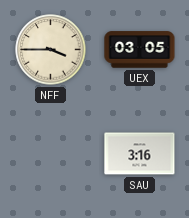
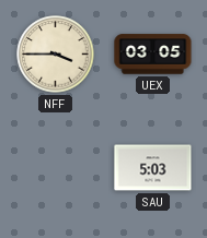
SAU: 3:16 -> 5:03 (153, 168)
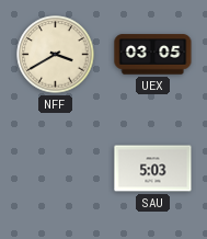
NFF: 3:45 -> 3:40 (56, 55)
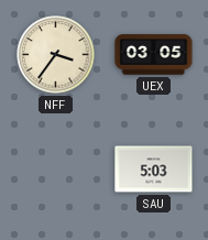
NFF: 3:40 -> 3:36 (56, 55)
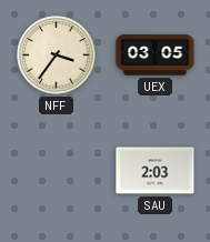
SAU: 5:03 -> 2:03 (156, 171)
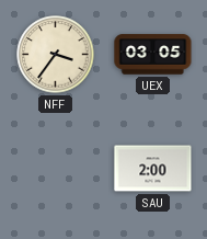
SAU: 2:03 -> 2:00 (153, 169)
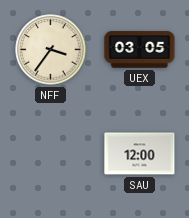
SAU: 2:00 -> 12:00 (140, 154)
